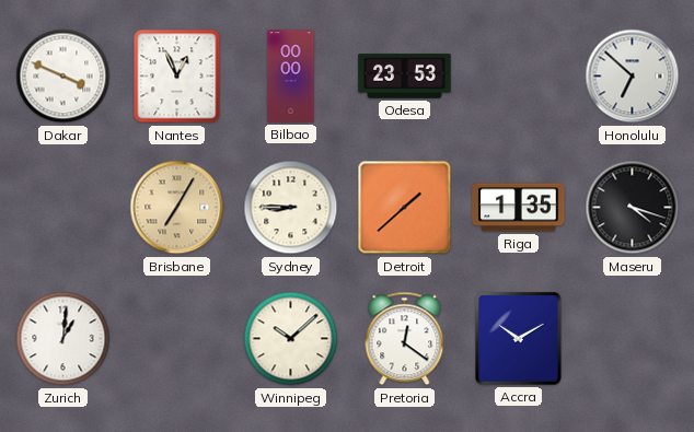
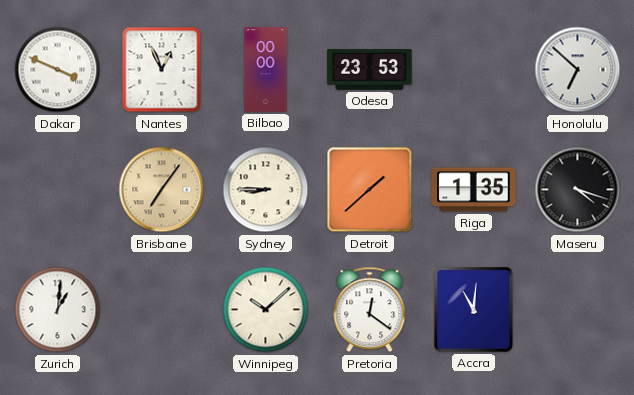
Brisbane: 7:05 -> 7:06 (162, 190)
Accra: 10:10 -> 11:01 (474, 310)
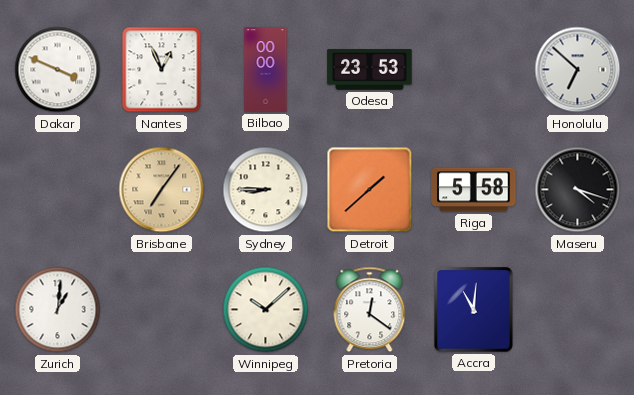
Riga: 1:35 -> 5:58 (474, 190)
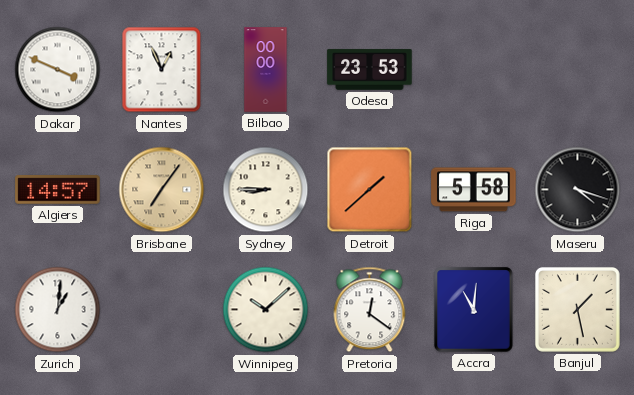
Honolulu: 6:52 -> none (578, 70)
Algiers: none -> 14:57 (58, 190)
Banjul: none -> 1:28 (577, 309)
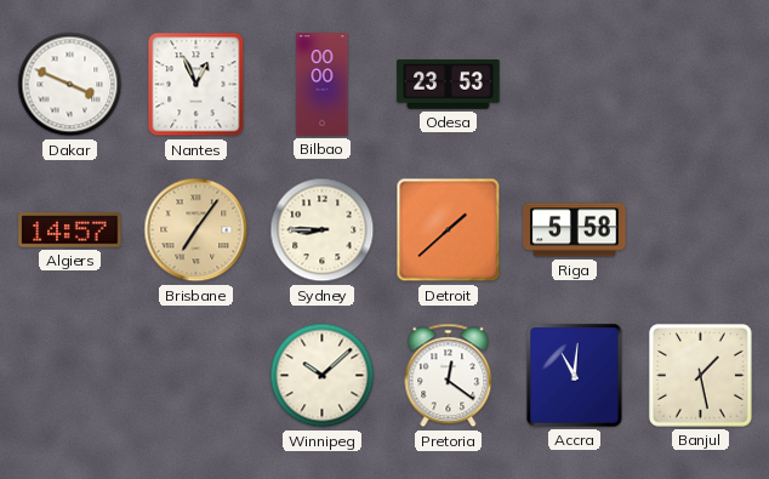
Maseru: 4:18 -> none (578, 190)
Zurich: 1:01 -> none (58, 310)
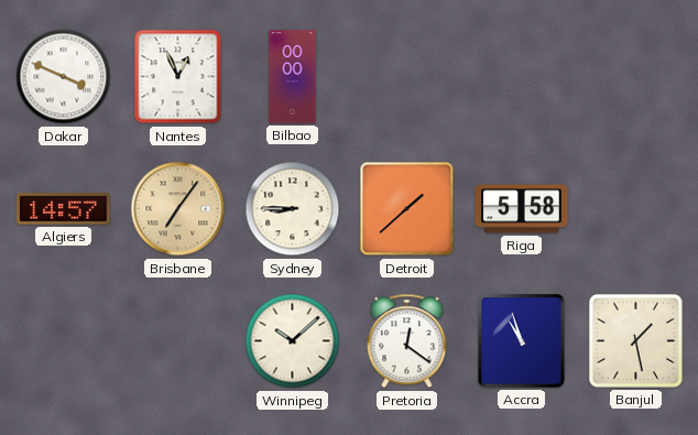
Odesa: 23:53 -> none (449, 85)
Accra: 11:01 -> 10:57 (522, 341)
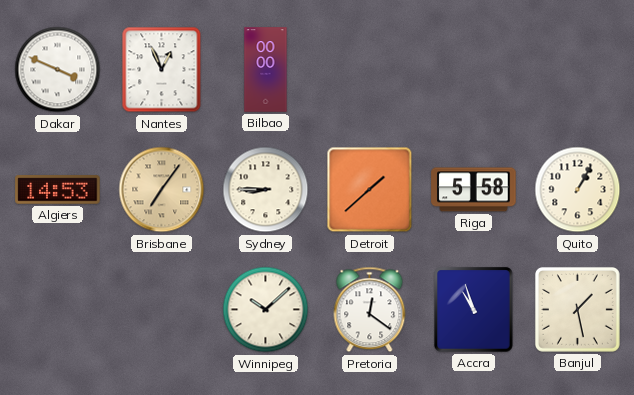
Algiers: 14:57 -> 14:53 (58, 190)
Quito: none -> 1:05 (578, 190)
